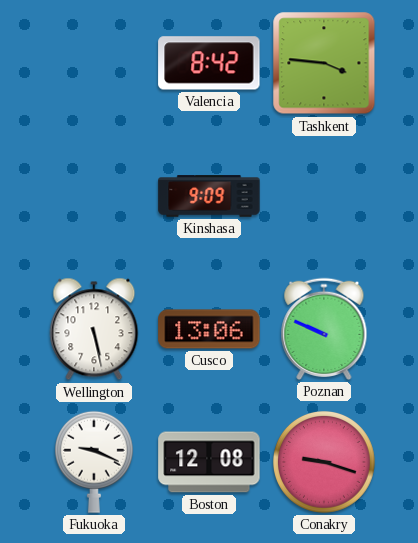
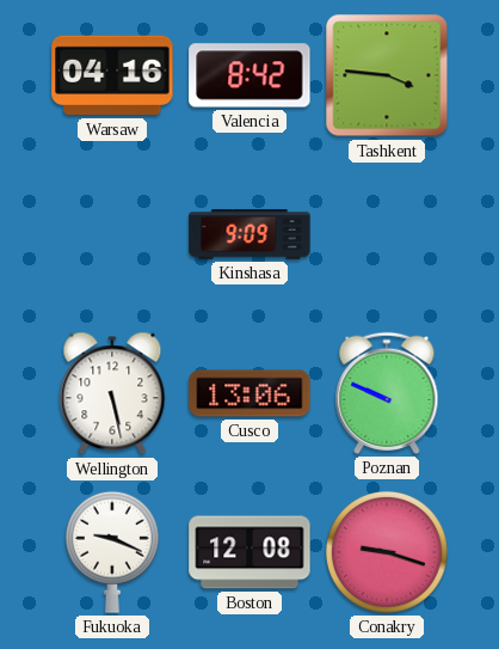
Warsaw: none -> 04:16 (112, 75)
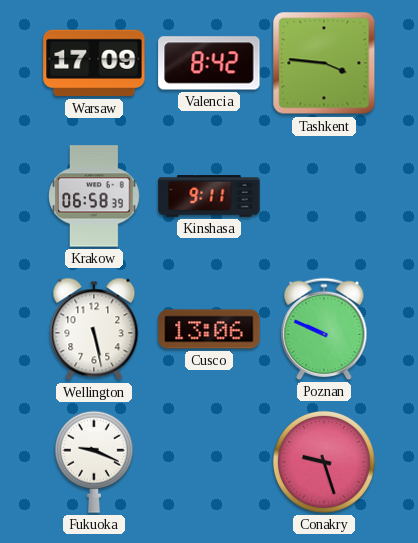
Warsaw: 04:16 -> 17:09 (94, 63)
Krakow: none -> 06:58 (94, 196)
Kinshasa: 9:09 -> 9:11 (209, 196)
Boston: 12:08 -> none (249, 552)
Conakry: 9:18 -> 9:27 (324, 462)
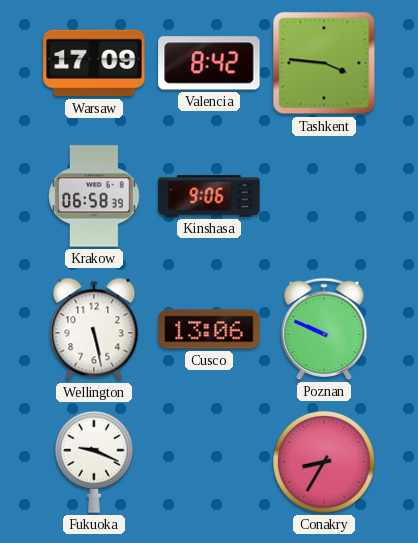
Kinshasa: 9:11 -> 9:06 (209, 196)
Conakry: 9:27 -> 8:35 (324, 462)
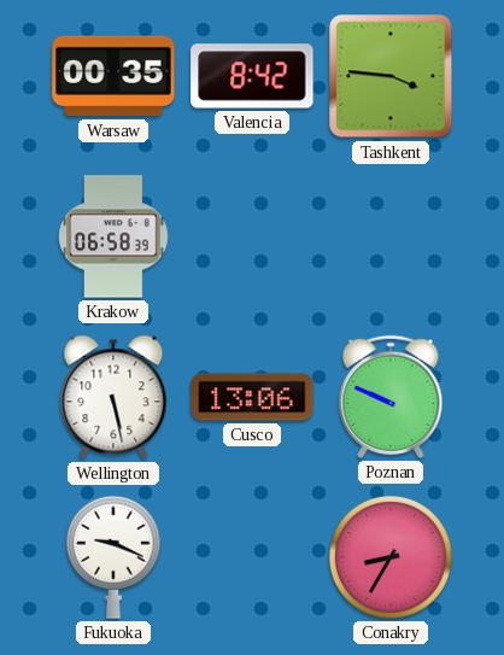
Warsaw: 17:09 -> 00:35 (113, 76)
Kinshasa: 9:06 -> none (209, 196)
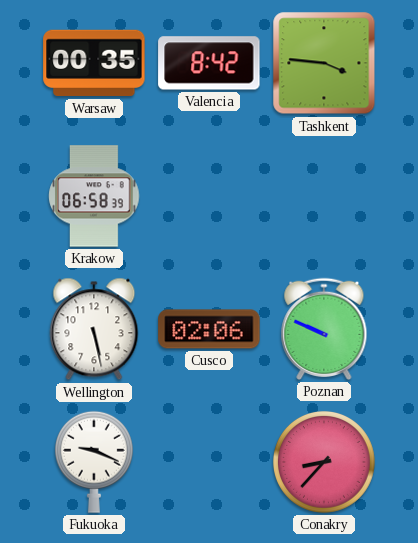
Cusco: 13:06 -> 02:06 (209, 329)
Conakry: 8:35 -> 8:37 (324, 462)
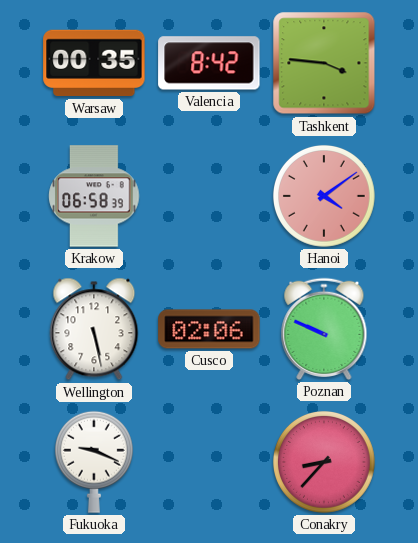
Hanoi: none -> 4:09 (324, 196)
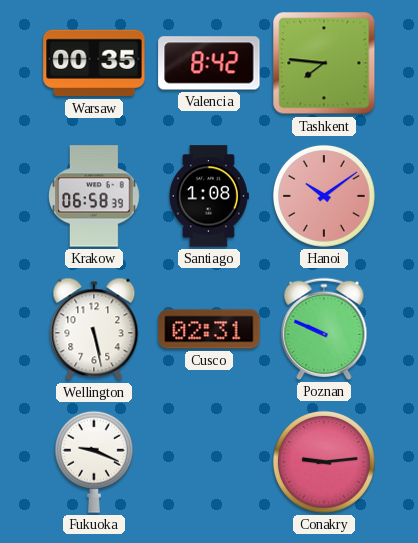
Tashkent: 3:46 -> 7:46 (324, 63)
Santiago: none -> 1:08 (209, 196)
Hanoi: 4:09 -> 10:09 (324, 196)
Cusco: 02:06 -> 02:31 (209, 329)
Conakry: 8:37 -> 9:14 (324, 462)
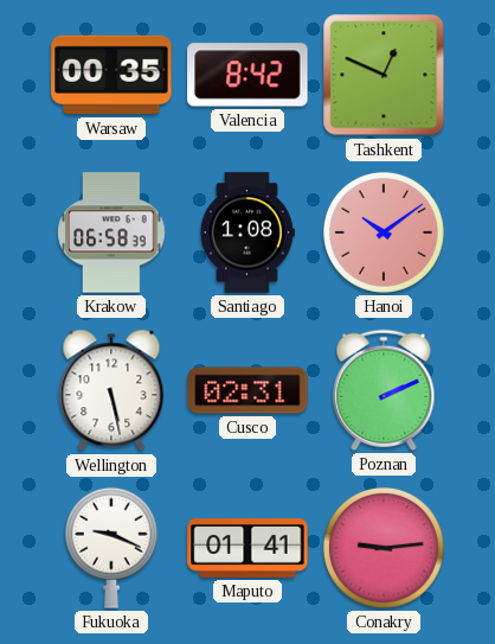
Tashkent: 7:46 -> 12:49 (384, 75)
Poznan: 9:49 -> 2:11 (384, 390)
Maputo: none -> 01:41 (247, 549)
